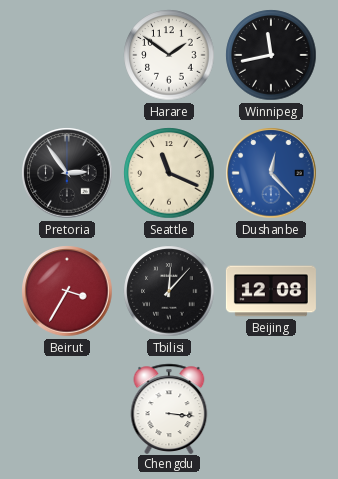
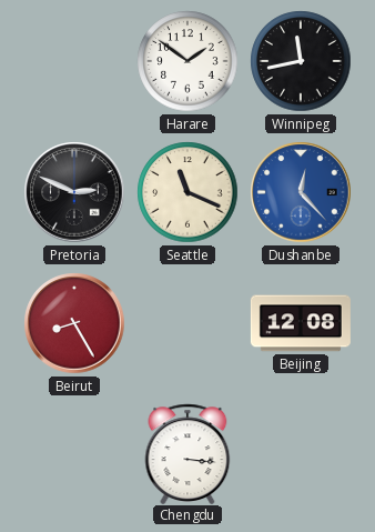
Pretoria: 2:54 -> 2:49 (74, 192)
Beirut: 3:35 -> 8:25 (74, 323)
Tbilisi: 12:07 -> none (169, 291)
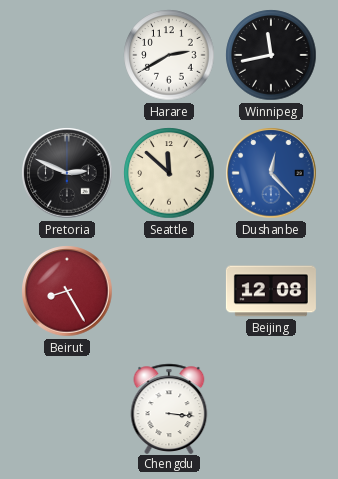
Harare: 1:51 -> 2:40 (169, 55)
Seattle: 11:19 -> 11:52 (169, 173)
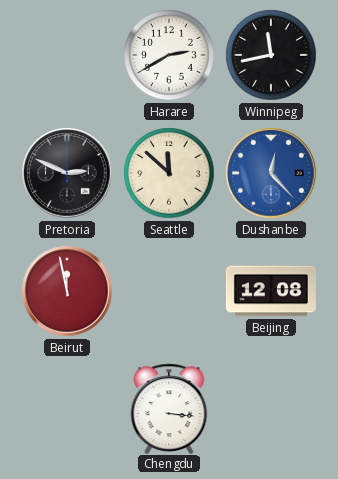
Beirut: 8:25 -> 11:58 (67, 291)
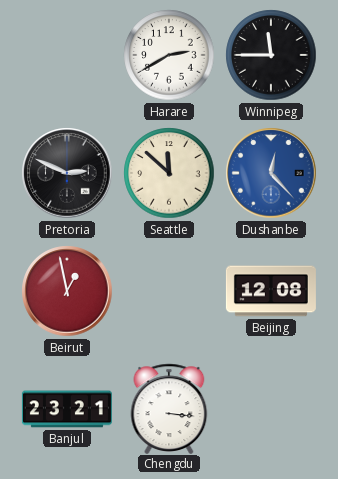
Winnipeg: 11:43 -> 11:45 (271, 55)
Beirut: 11:58 -> 12:58 (67, 291)
Banjul: none -> 23:21 (67, 409)
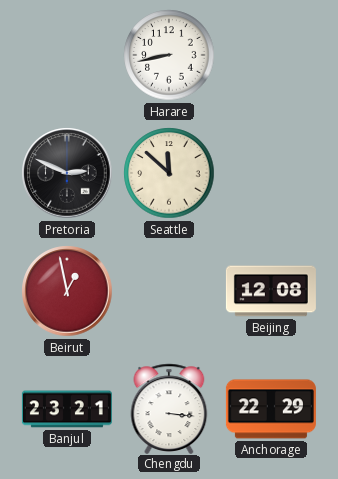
Harare: 2:40 -> 8:43 (169, 55)
Winnipeg: 11:45 -> none (271, 55)
Dushanbe: 12:23 -> none (271, 173)
Anchorage: none -> 22:29 (271, 409)
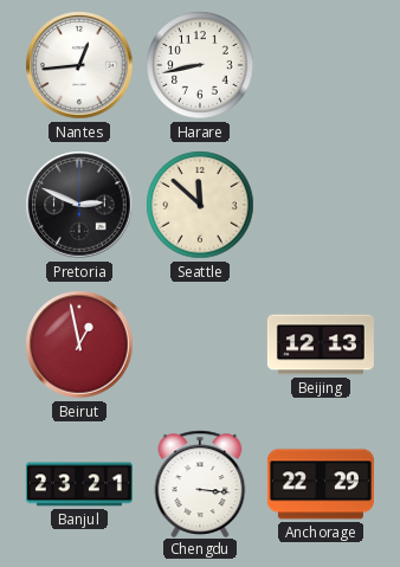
Nantes: none -> 12:44 (79, 65)
Beijing: 12:08 -> 12:13 (321, 344)
